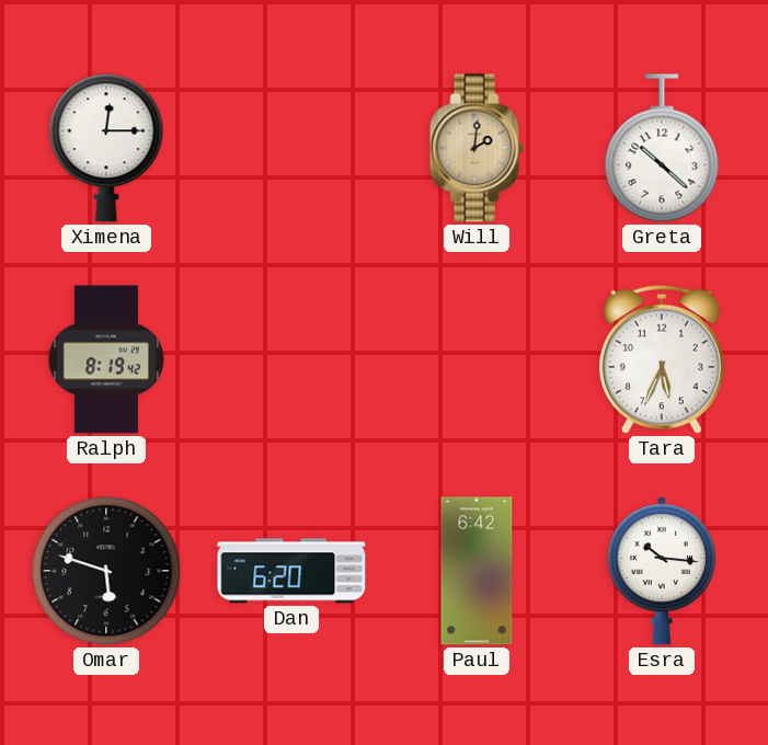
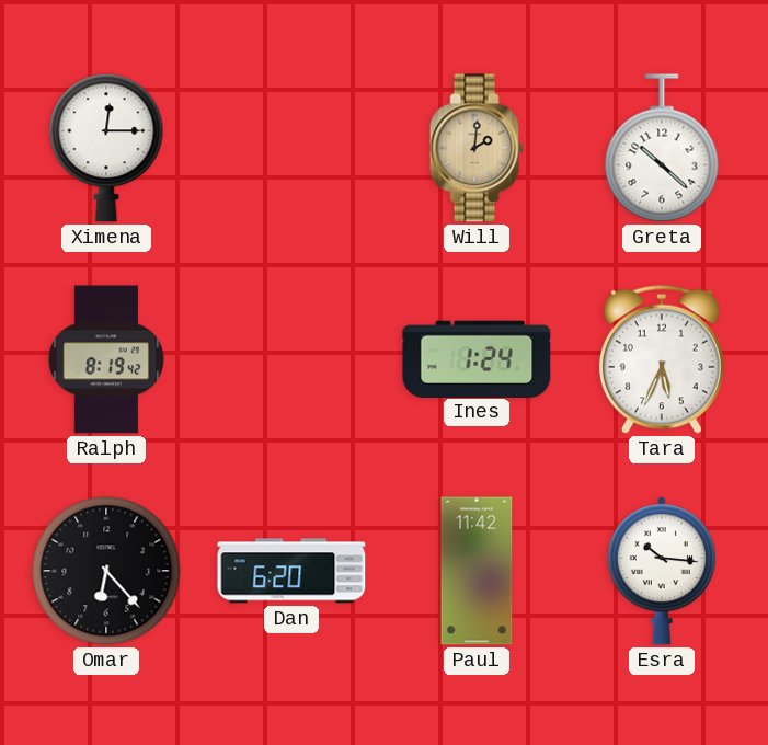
Ines: none -> 1:24 (477, 358)
Omar: 5:48 -> 6:23 (106, 571)
Paul: 6:42 -> 11:42 (477, 571)
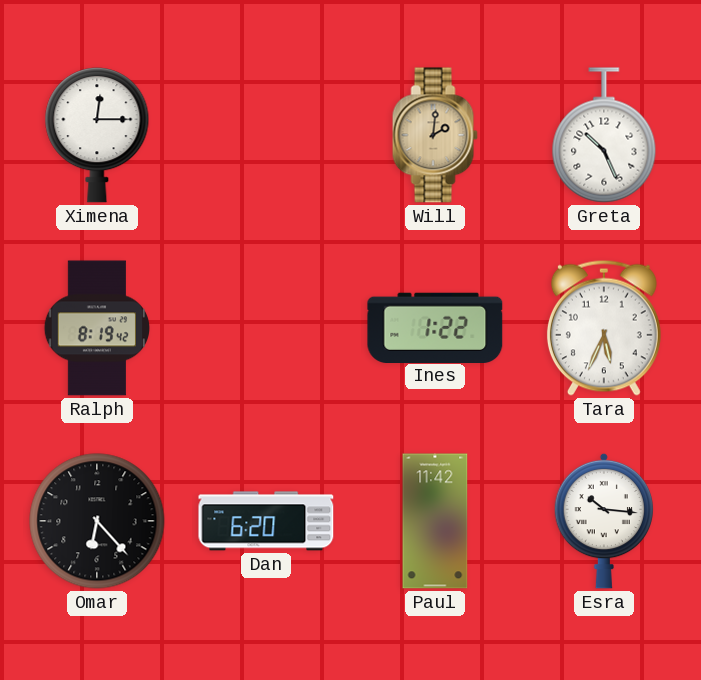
Greta: 10:22 -> 10:26 (604, 135)
Ines: 1:24 -> 1:22 (435, 327)
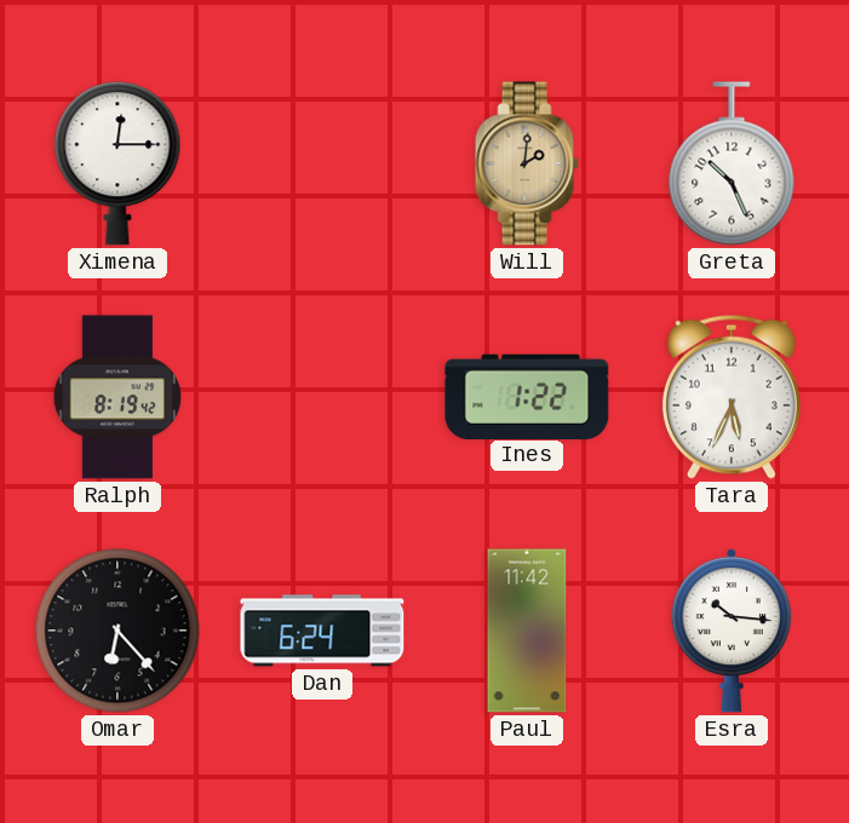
Dan: 6:20 -> 6:24 (322, 631)
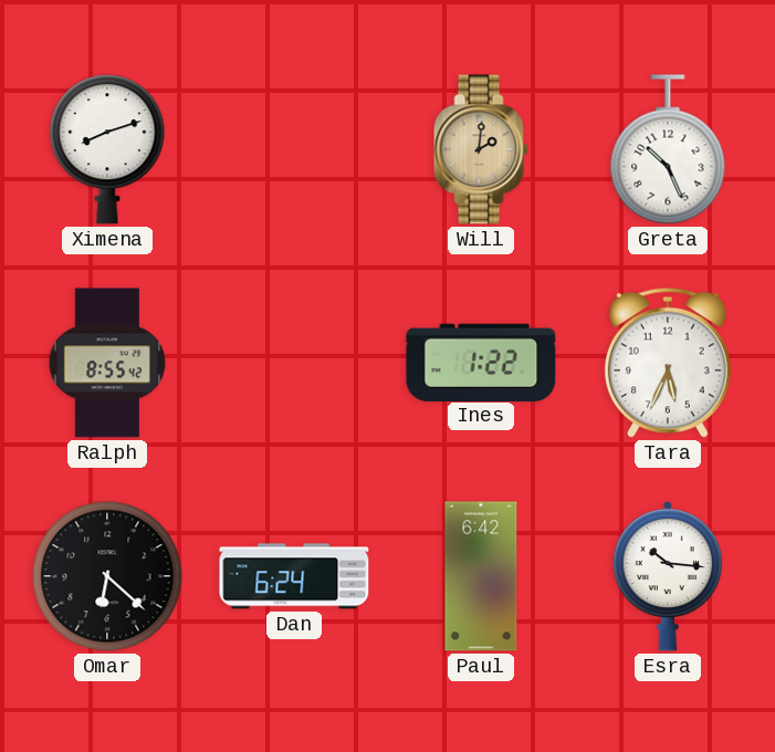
Ximena: 12:15 -> 8:12 (107, 149)
Ralph: 8:19 -> 8:55 (106, 363)
Omar: 6:23 -> 6:22 (107, 576)
Paul: 11:42 -> 6:42 (481, 576)
